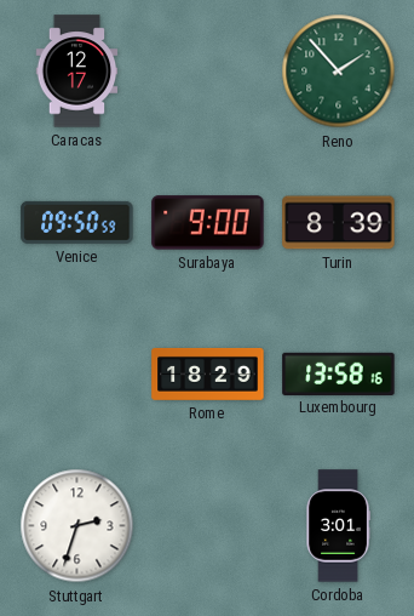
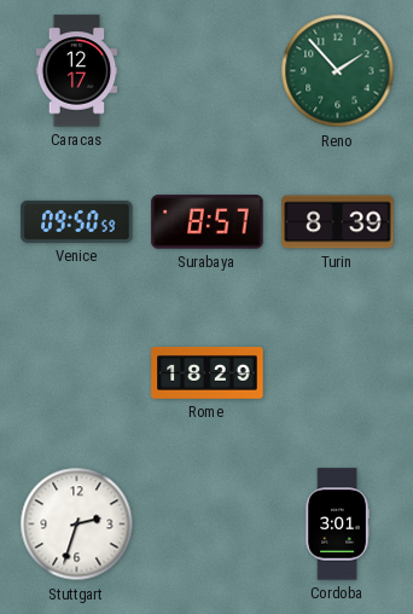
Surabaya: 9:00 -> 8:57 (208, 222)
Luxembourg: 13:58 -> none (339, 373)
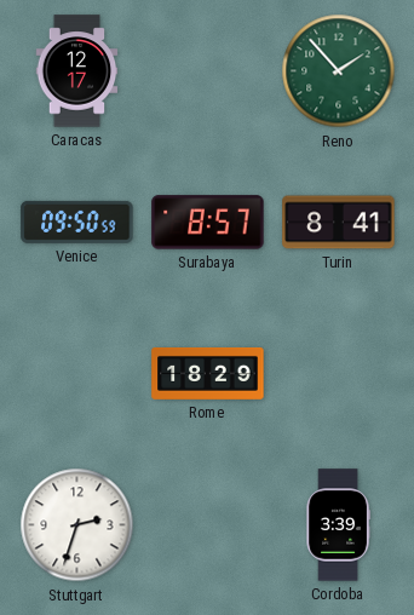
Turin: 8:39 -> 8:41 (339, 223)
Cordoba: 3:01 -> 3:39 (338, 525)
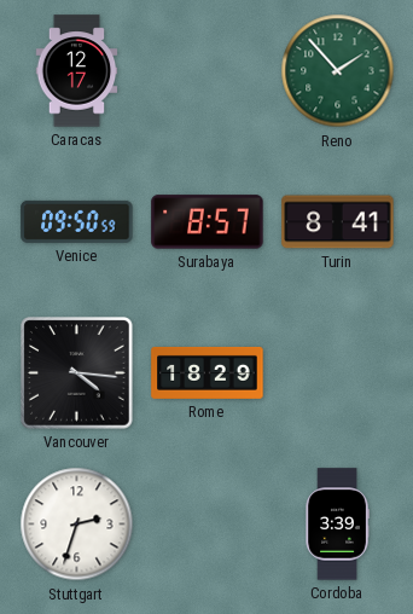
Vancouver: none -> 4:16 (77, 373)
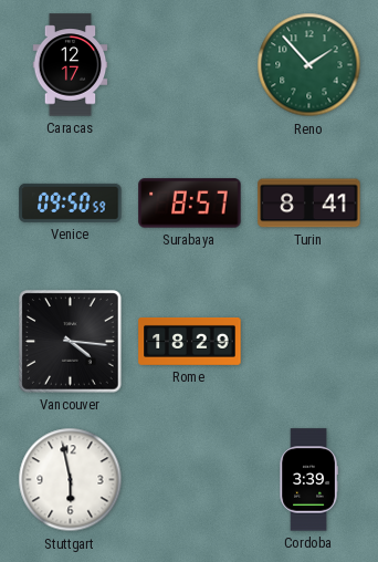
Stuttgart: 2:33 -> 5:58 (71, 480)
